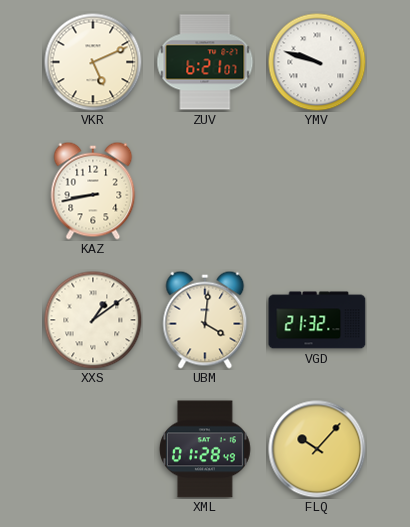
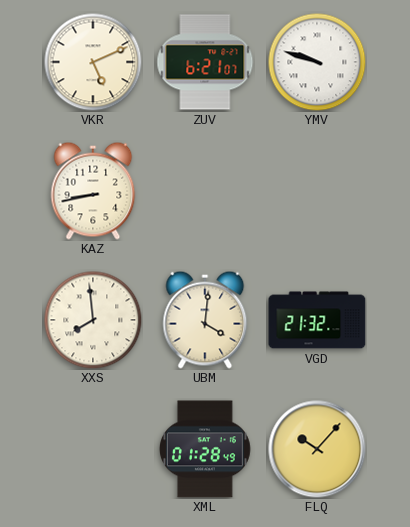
XXS: 1:09 -> 7:59 (93, 320)
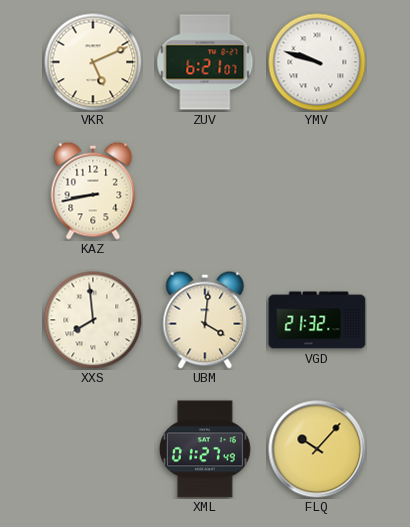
XML: 01:28 -> 01:27 (205, 449)
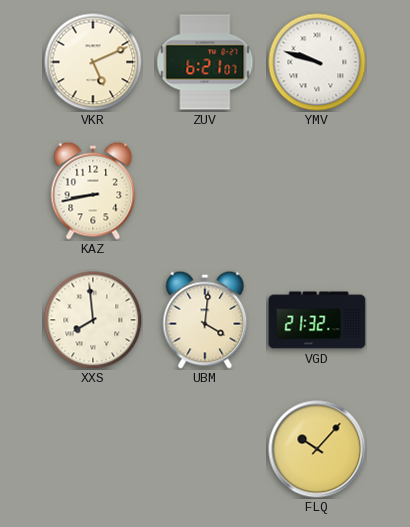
XML: 01:27 -> none (205, 449)
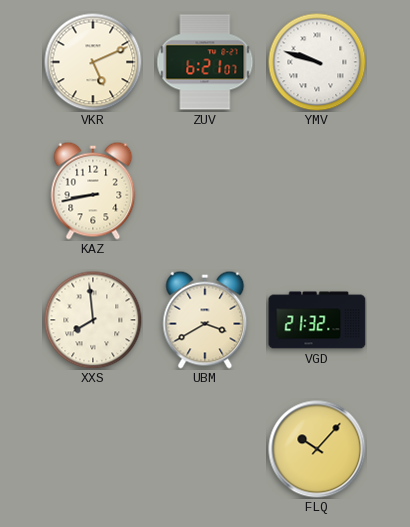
UBM: 4:01 -> 3:40 (205, 320)
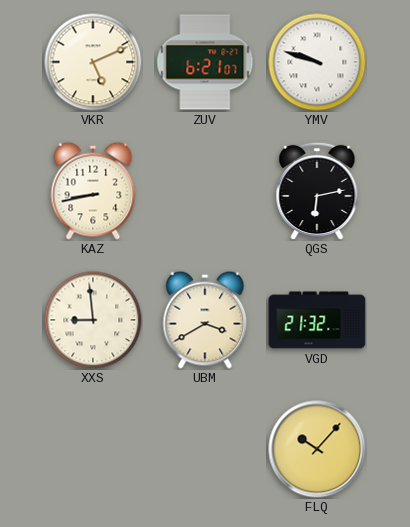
QGS: none -> 6:13 (317, 191)
XXS: 7:59 -> 8:59 (93, 320)
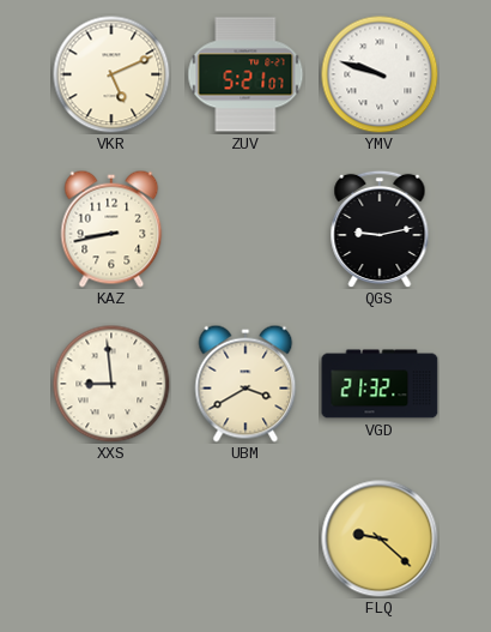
ZUV: 6:21 -> 5:21 (245, 74)
QGS: 6:13 -> 9:13 (380, 229)
FLQ: 10:07 -> 9:22 (380, 538)
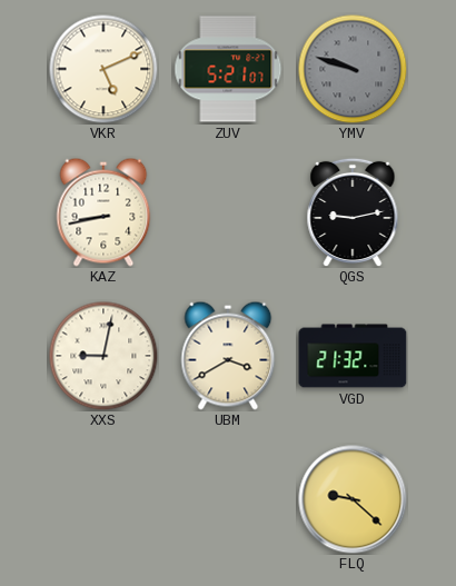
YMV dial: white -> grey (353, 69)
XXS: 8:59 -> 9:02 (103, 356)
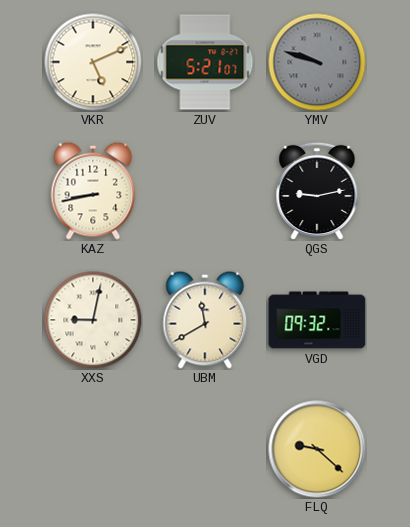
UBM: 3:40 -> 11:40 (205, 320)
VGD: 21:32 -> 09:32 (317, 320)
